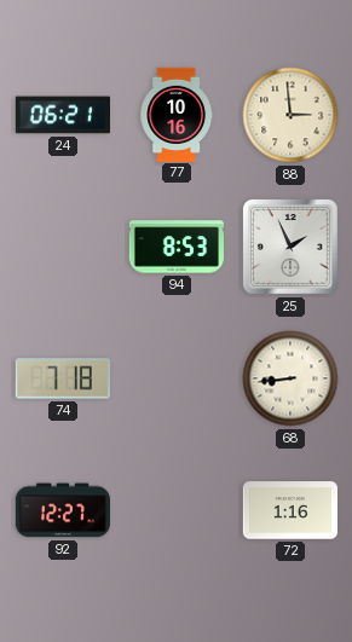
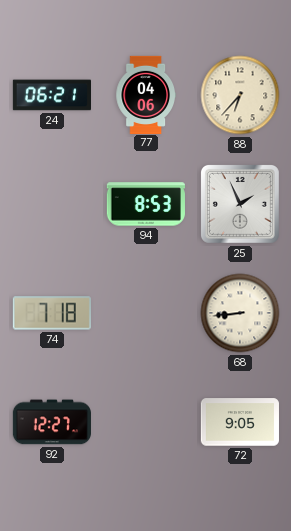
77: 10:16 -> 04:06 (146, 94)
88: 2:59 -> 6:37 (240, 95)
72: 1:16 -> 9:05 (240, 422)
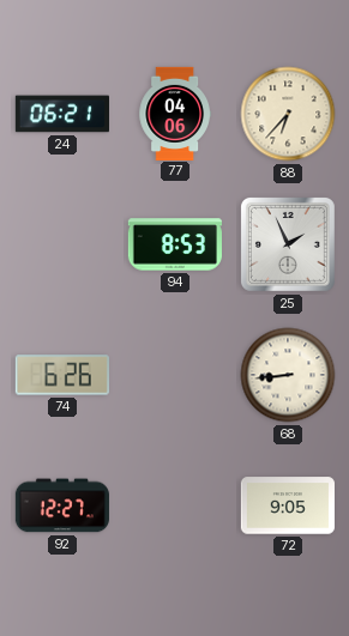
74: 7:18 -> 6:26 (62, 375)
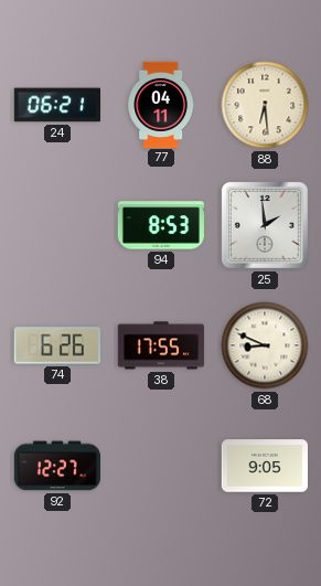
77: 04:06 -> 04:11 (161, 104)
88: 6:37 -> 6:29 (265, 105)
25: 1:56 -> 1:59 (265, 225)
38: none -> 17:55 (161, 345)
68: 8:44 -> 8:49 (265, 345)
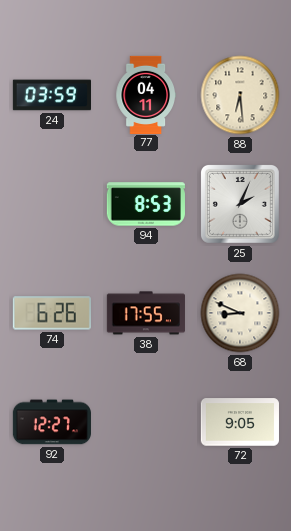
24: 06:21 -> 03:59 (51, 95)
25: 1:59 -> 2:04 (240, 204)
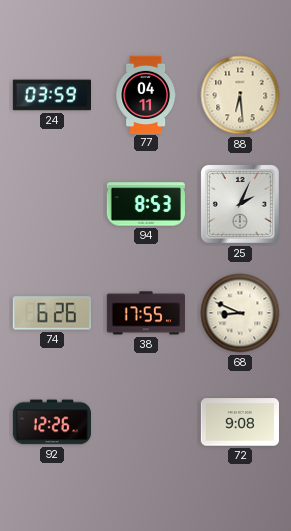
92: 12:27 -> 12:26 (52, 422)
72: 9:05 -> 9:08 (240, 422)
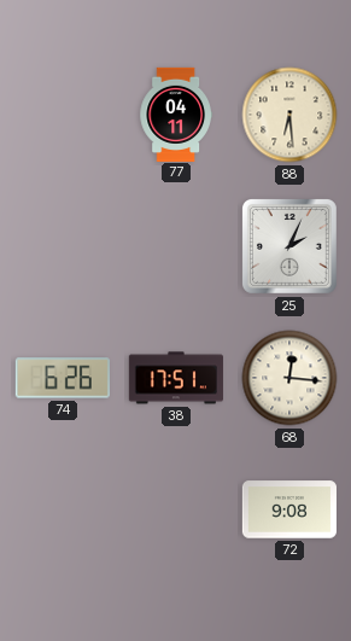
24: 03:59 -> none (51, 95)
94: 8:53 -> none (146, 204)
38: 17:55 -> 17:51 (176, 378)
68: 8:49 -> 12:16 (289, 378)
92: 12:26 -> none (52, 422)
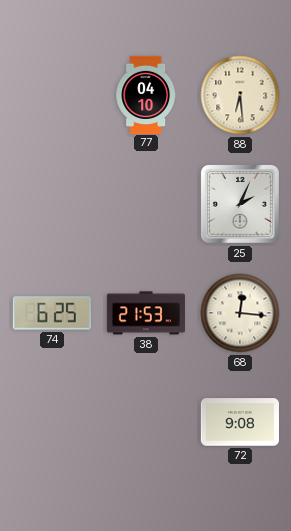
77: 04:11 -> 04:10 (146, 94)
74: 6:26 -> 6:25 (52, 313)
38: 17:51 -> 21:53 (146, 313)
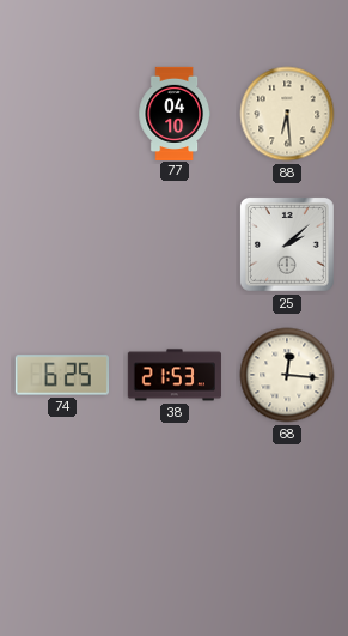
25: 2:04 -> 2:08 (287, 244)
72: 9:08 -> none (240, 422)
